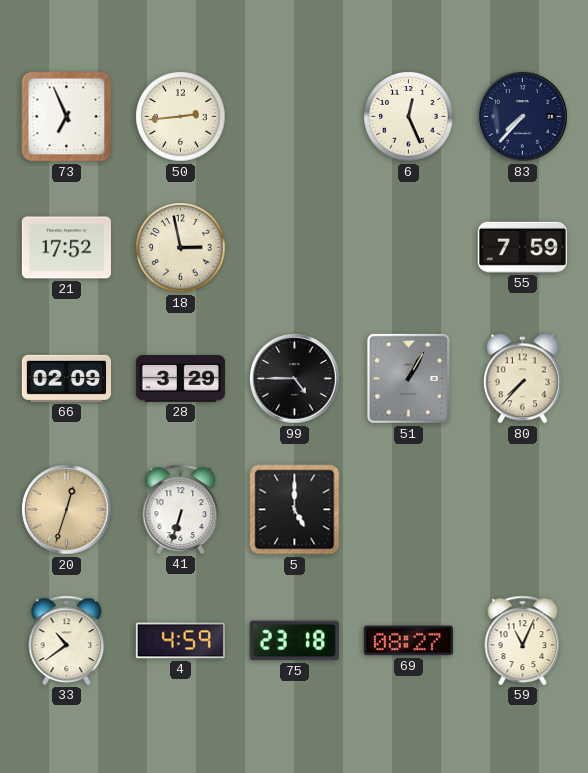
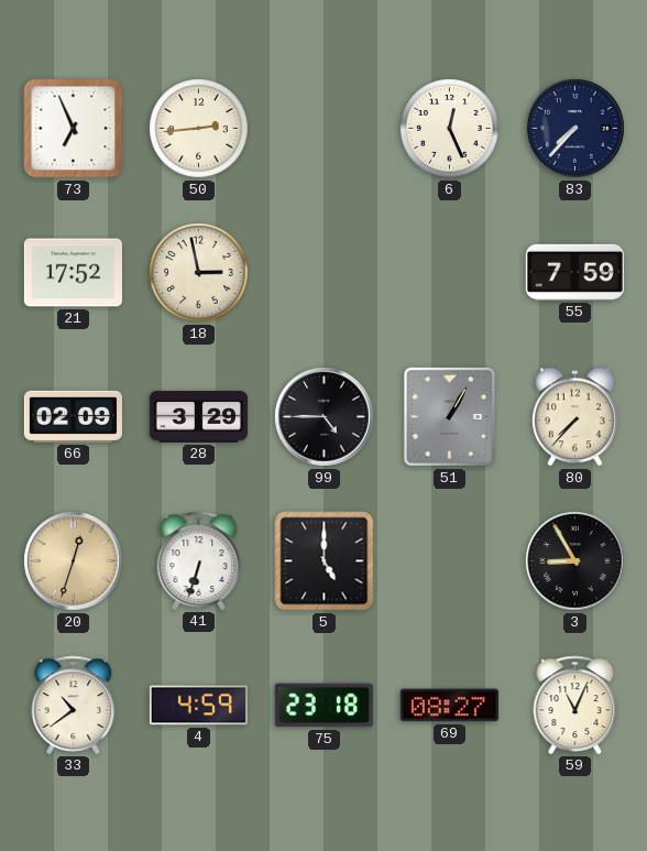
3: none -> 8:55 (575, 561)
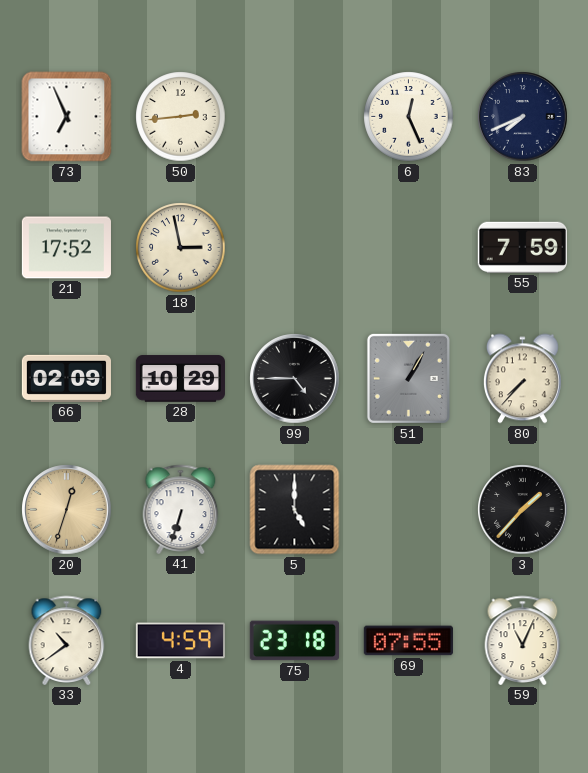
83: 7:37 -> 7:41 (523, 117)
28: 3:29 -> 10:29 (180, 379)
3: 8:55 -> 1:37 (523, 510)
69: 08:27 -> 07:55 (408, 641)
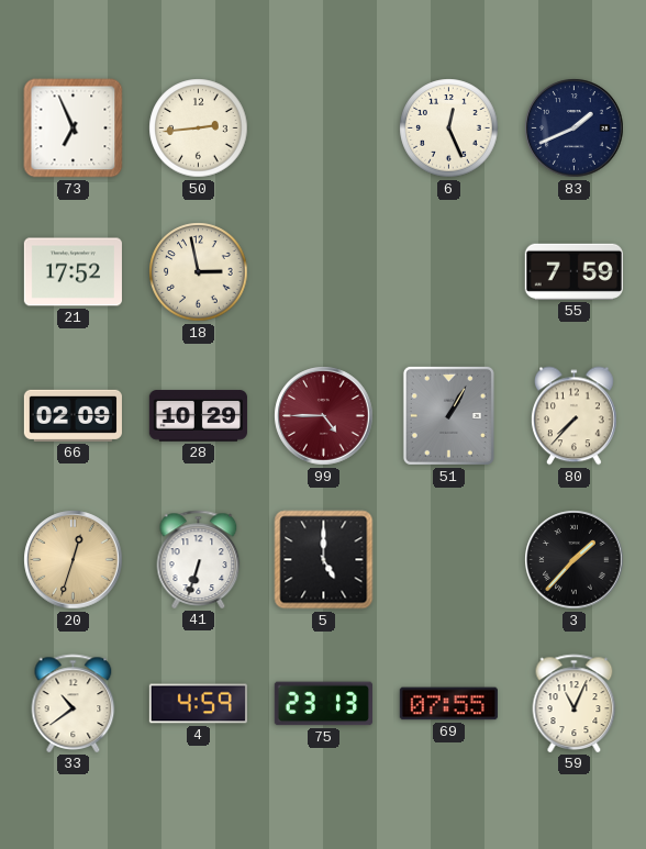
83: 7:41 -> 1:41 (575, 129)
99 dial: black -> burgundy (324, 416)
75: 23:18 -> 23:13 (323, 704)
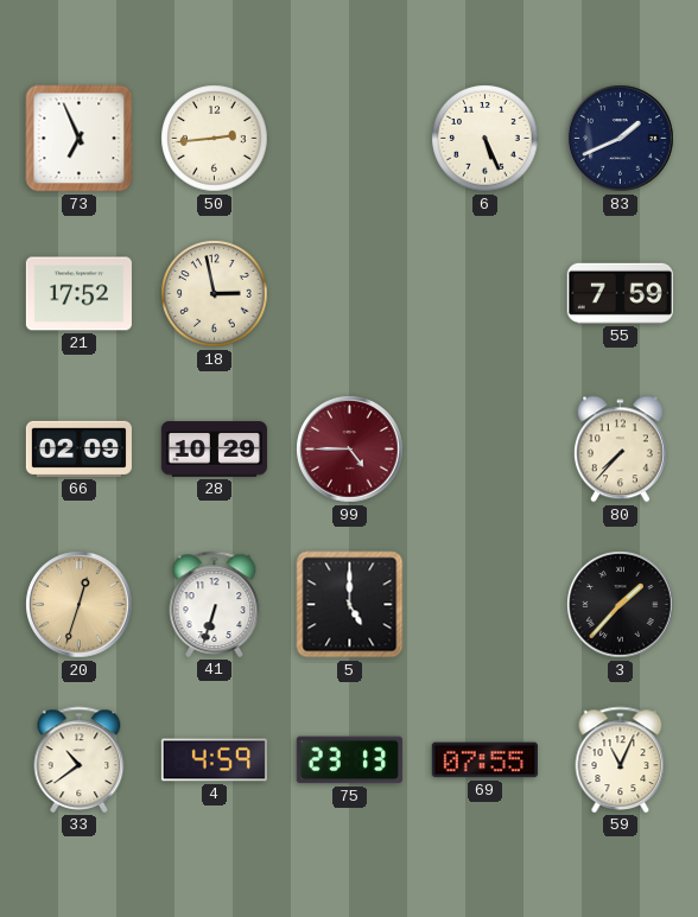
6: 12:26 -> 5:26 (486, 139)
51: 1:05 -> none (448, 415)
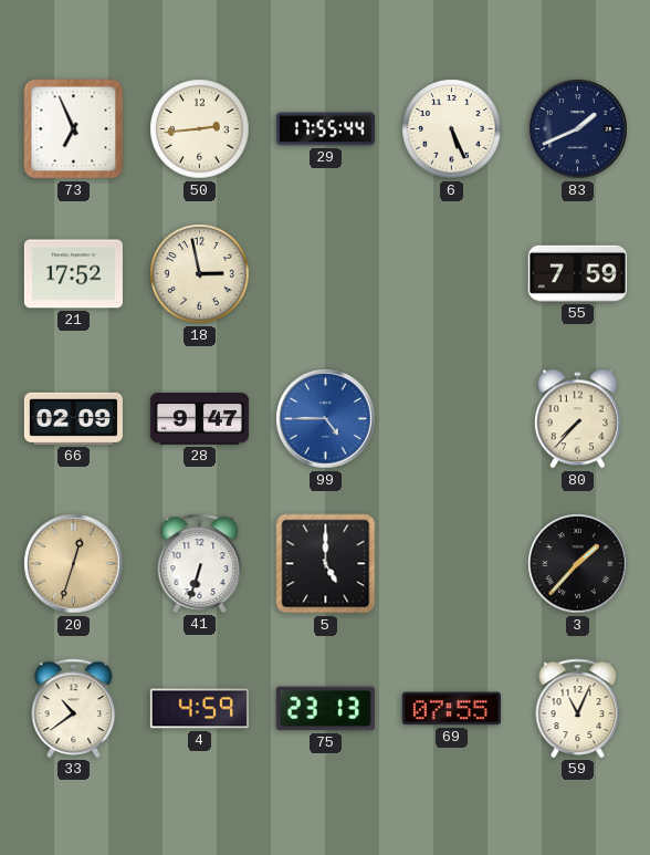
29: none -> 17:55 (325, 129)
28: 10:29 -> 9:47 (199, 419)
99 dial: burgundy -> blue (326, 419)
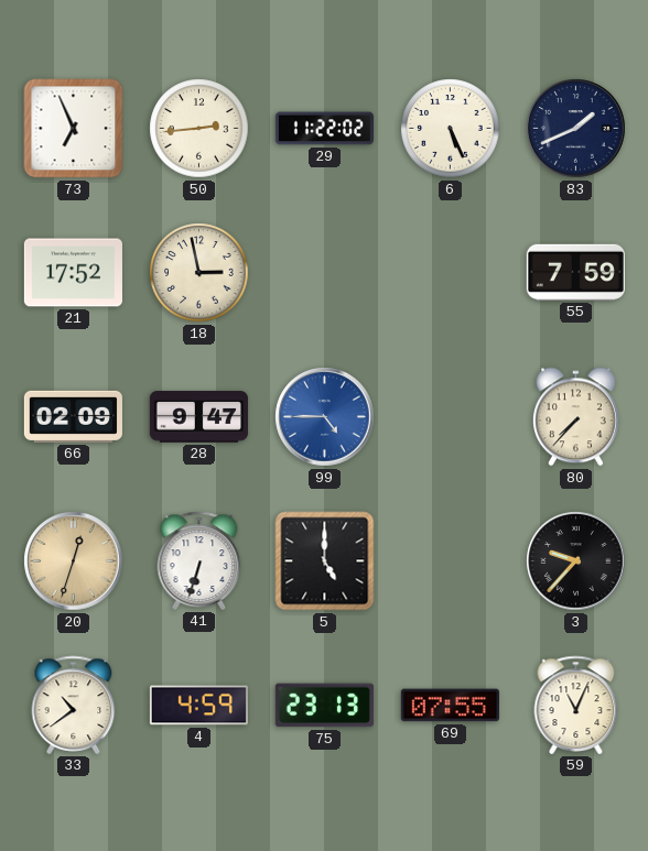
29: 17:55 -> 11:22 (324, 129)
3: 1:37 -> 9:37 (576, 561)
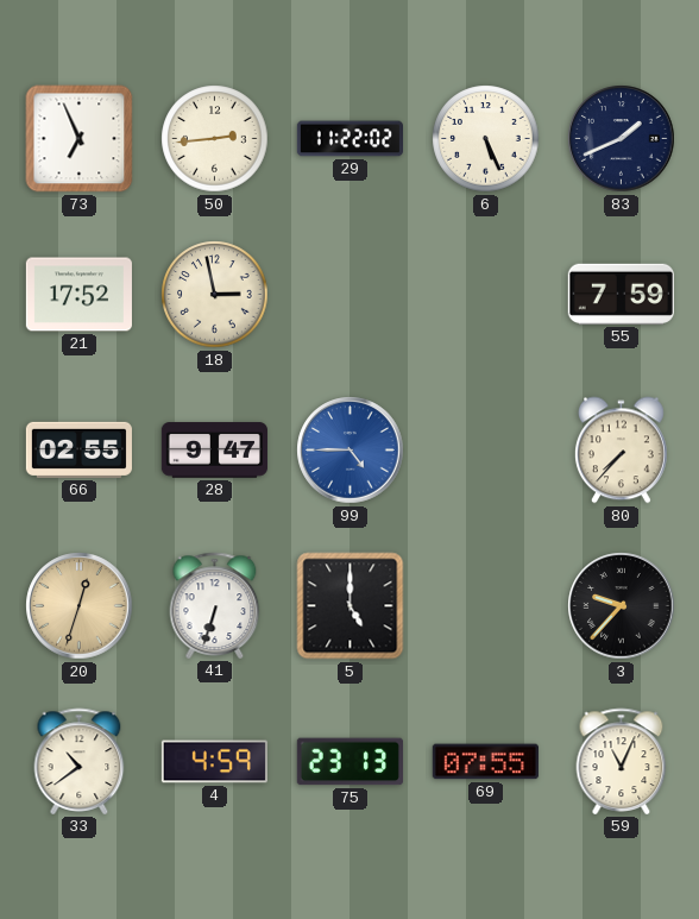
66: 02:09 -> 02:55 (78, 449)
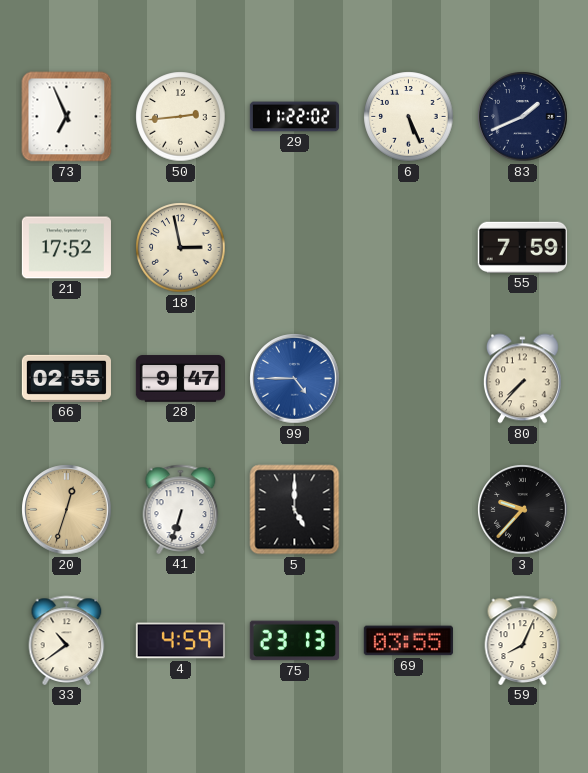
69: 07:55 -> 03:55 (408, 641)
59: 11:04 -> 8:04 (523, 640)
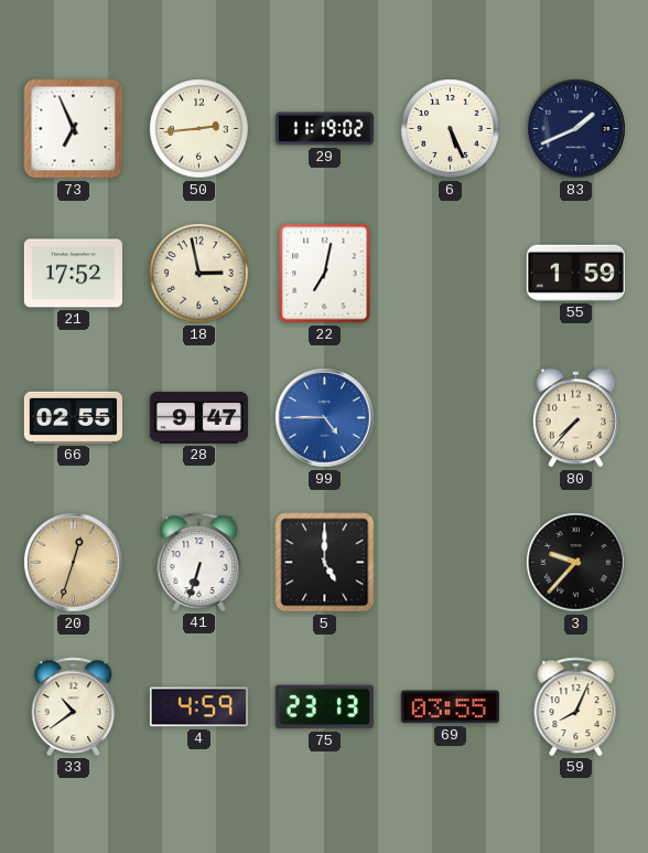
29: 11:22 -> 11:19 (324, 129)
22: none -> 7:02 (325, 274)
55: 7:59 -> 1:59 (575, 273)
